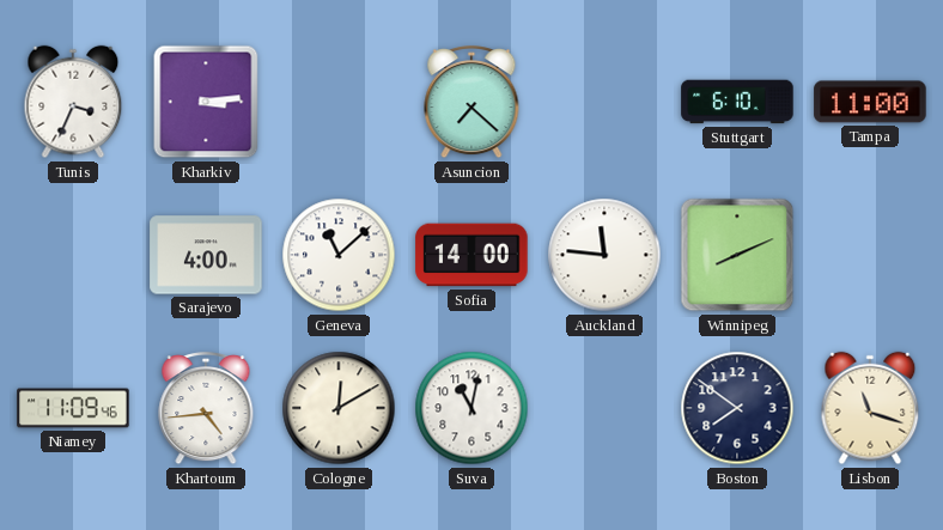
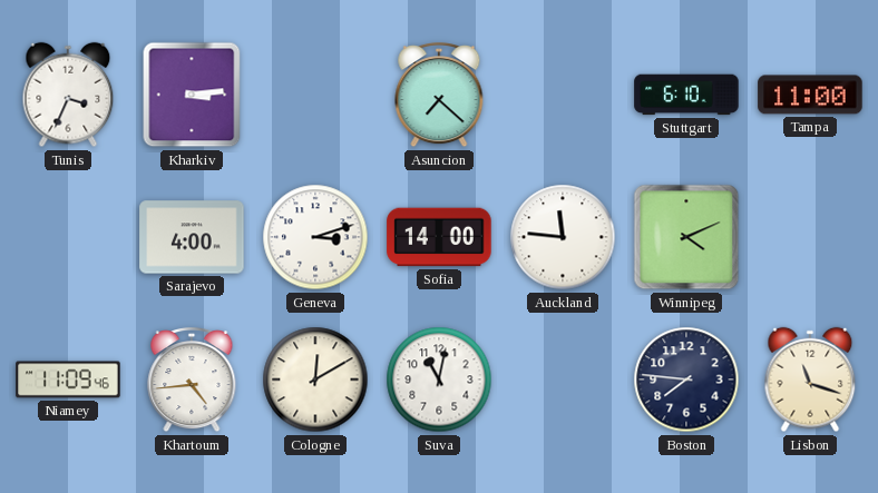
Geneva: 11:08 -> 3:12 (315, 237)
Winnipeg: 8:11 -> 4:11 (686, 237)
Boston: 7:51 -> 7:46 (686, 379)
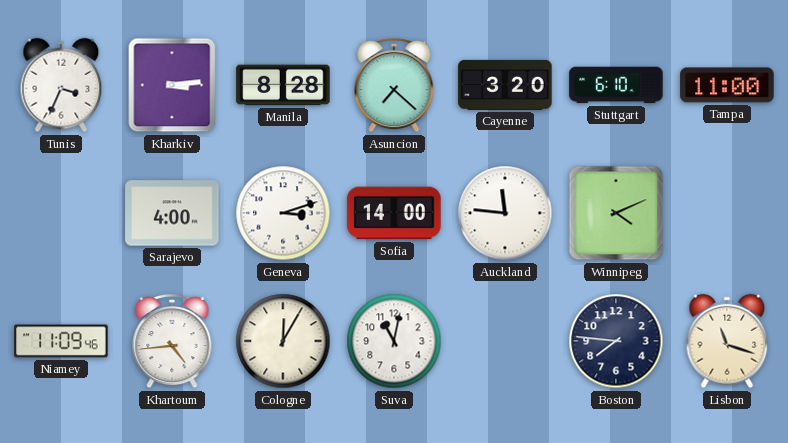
Manila: none -> 8:28 (283, 85)
Cayenne: none -> 3:20 (505, 85)
Cologne: 12:10 -> 12:05 (283, 341)
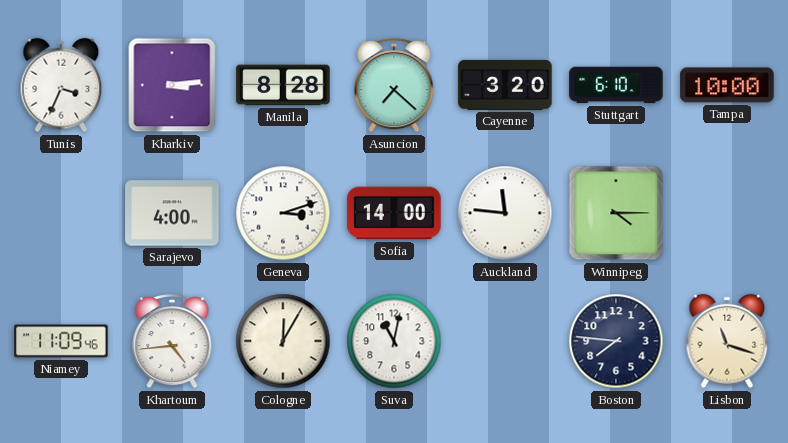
Tampa: 11:00 -> 10:00 (727, 85)
Winnipeg: 4:11 -> 4:15 (616, 213)
